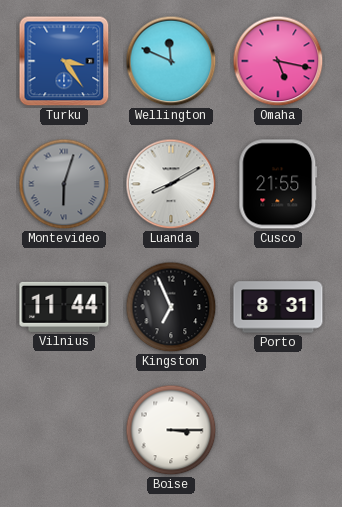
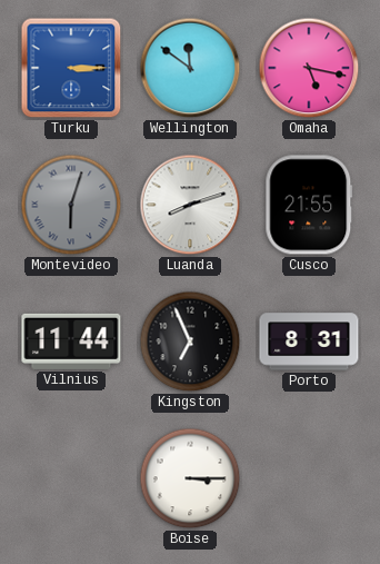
Turku: 3:24 -> 3:15 (71, 68)
Wellington: 11:49 -> 11:51 (190, 68)
Luanda: 8:10 -> 8:12 (190, 205)
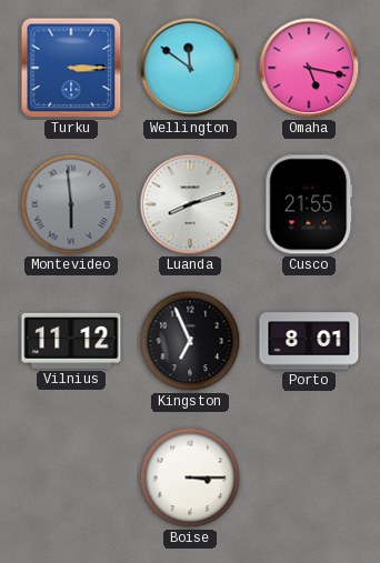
Montevideo: 6:03 -> 5:59 (71, 204)
Vilnius: 11:44 -> 11:12 (71, 341)
Porto: 8:31 -> 8:01 (309, 341)
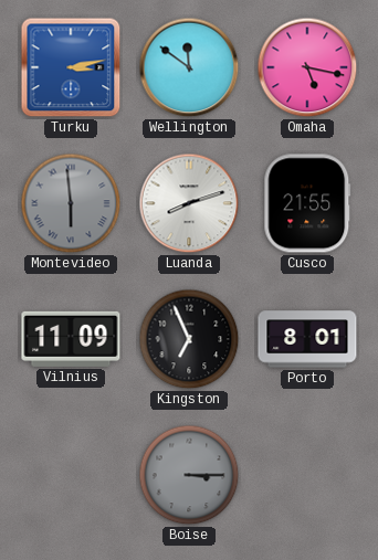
Turku: 3:15 -> 3:13 (71, 67)
Vilnius: 11:12 -> 11:09 (71, 339)
Boise dial: white -> grey (189, 475)
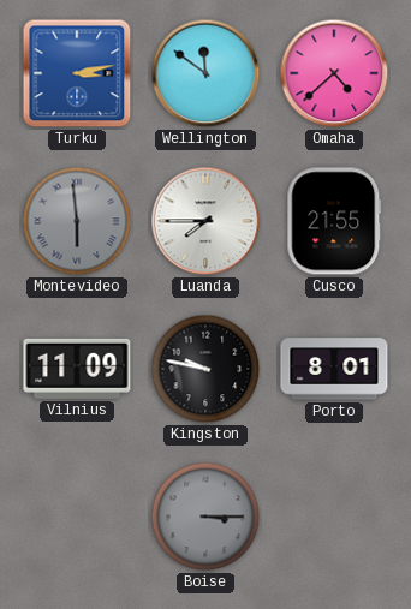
Omaha: 5:17 -> 4:38 (334, 73)
Luanda: 8:12 -> 7:45 (205, 221)
Kingston: 6:56 -> 9:47 (205, 369)
